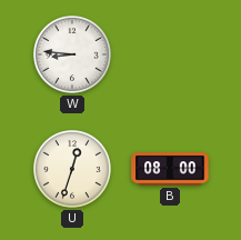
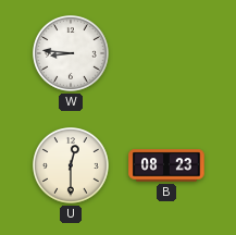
U: 12:33 -> 12:30 (72, 166)
B: 08:00 -> 08:23 (166, 165)
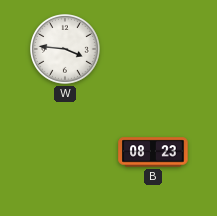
W: 8:46 -> 3:46 (66, 50)
U: 12:30 -> none (72, 166)
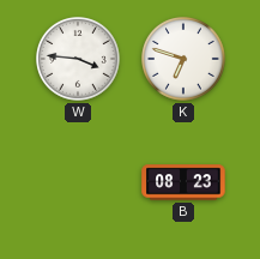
K: none -> 6:48 (185, 60)
